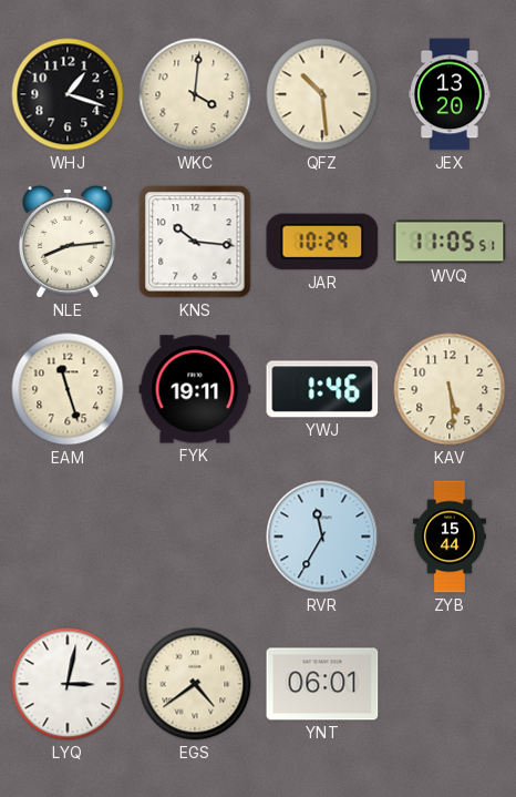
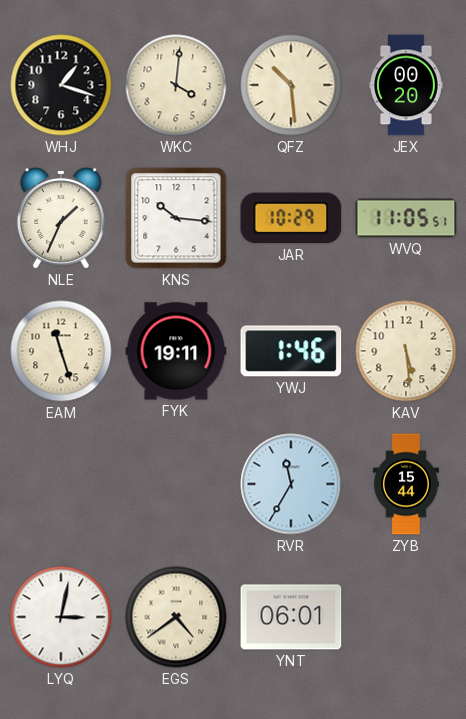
JEX: 13:20 -> 00:20 (406, 85)
NLE: 8:14 -> 1:34 (61, 218)
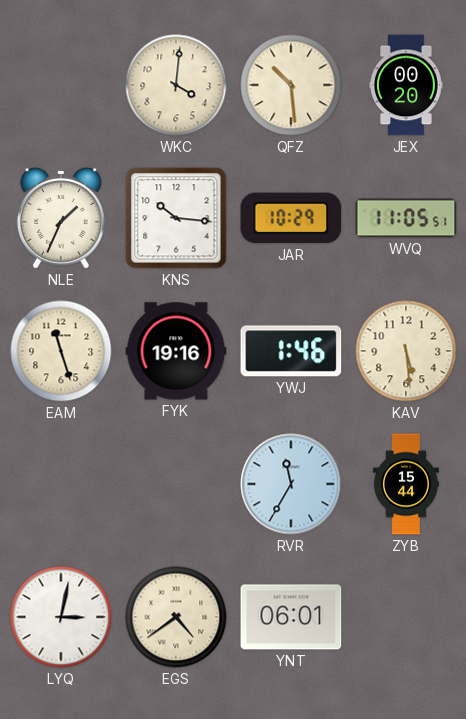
WHJ: 1:18 -> none (61, 85)
FYK: 19:11 -> 19:16 (176, 351)
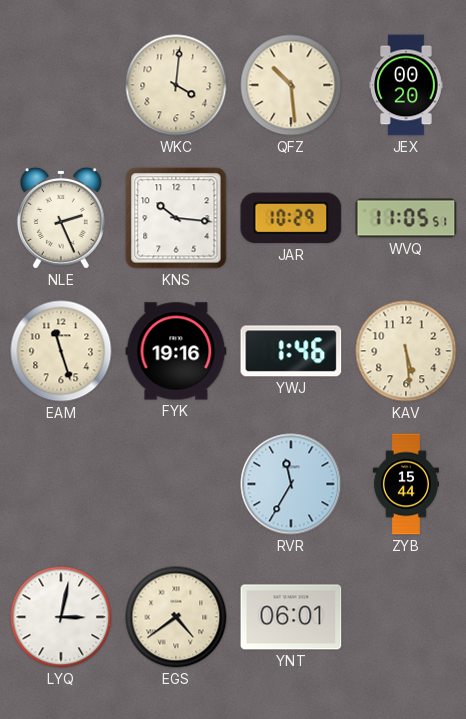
NLE: 1:34 -> 2:26 (61, 218)
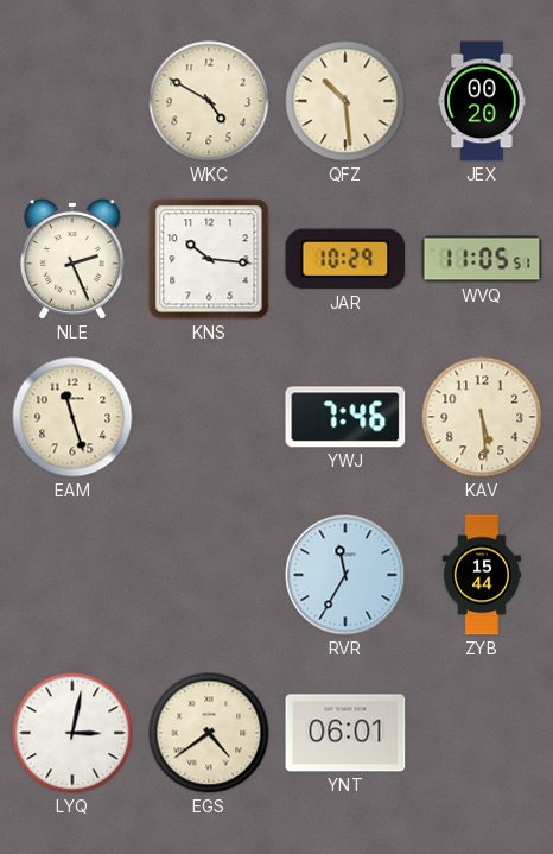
WKC: 4:01 -> 4:50 (209, 101)
FYK: 19:16 -> none (176, 351)
YWJ: 1:46 -> 7:46 (345, 417)
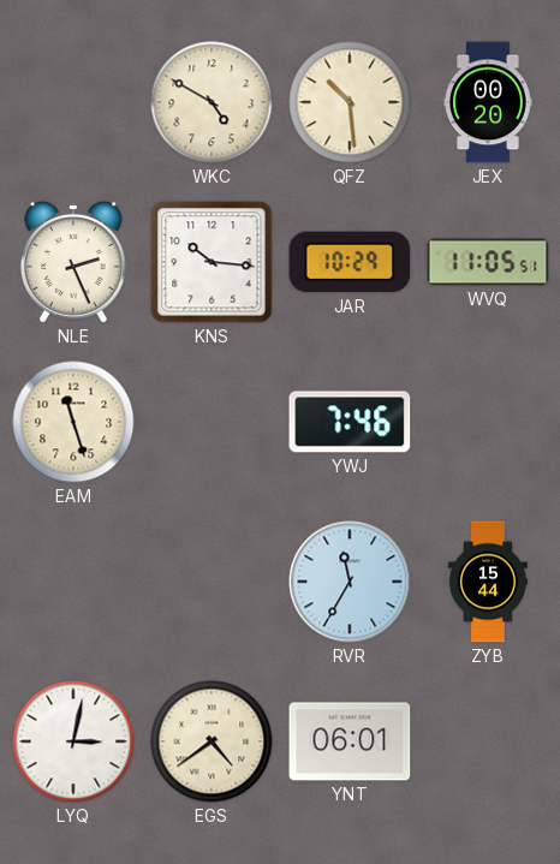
KAV: 5:29 -> none (482, 417)
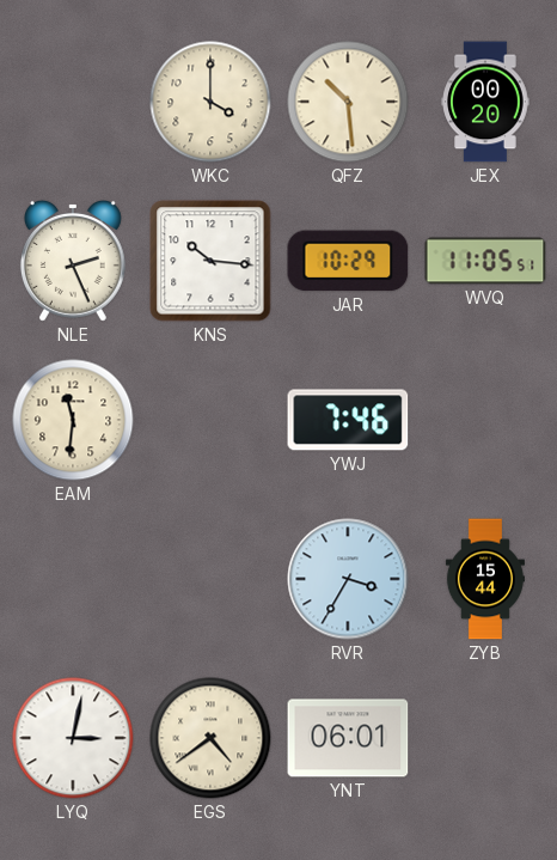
WKC: 4:50 -> 4:00 (210, 102)
EAM: 11:27 -> 11:31 (73, 420)
RVR: 11:35 -> 3:35 (348, 579)
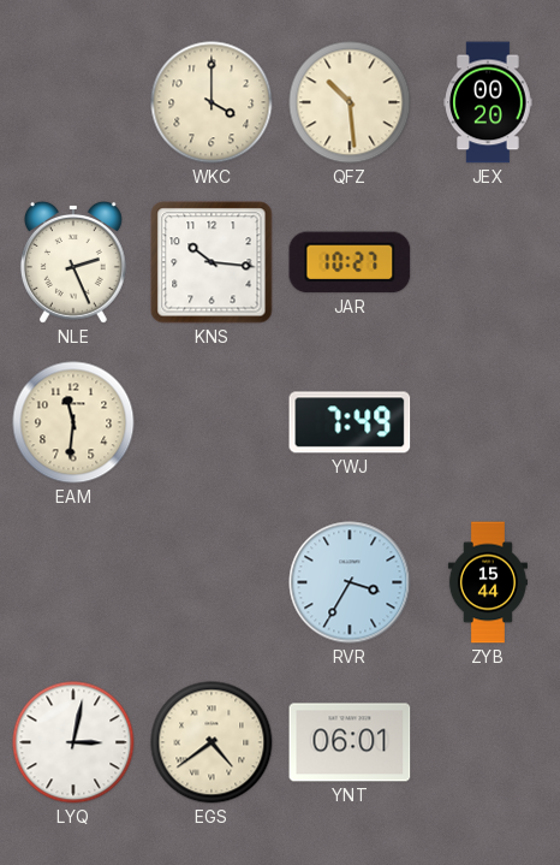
JAR: 10:29 -> 10:27 (350, 262)
WVQ: 11:05 -> none (485, 261)
YWJ: 7:46 -> 7:49 (350, 422)
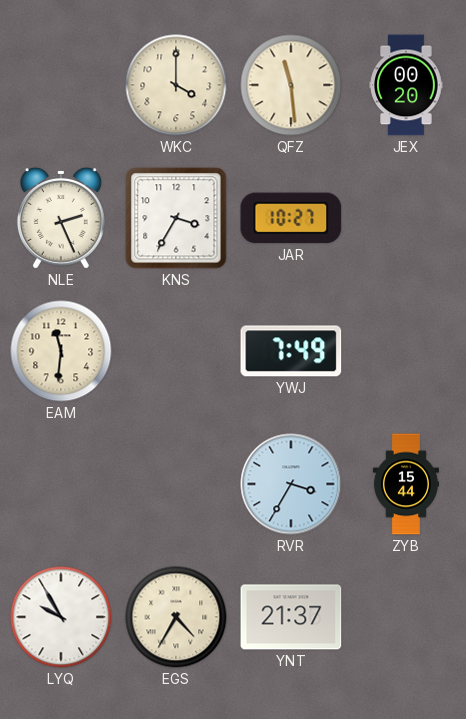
QFZ: 10:29 -> 11:29 (291, 85)
KNS: 10:16 -> 3:35 (176, 218)
LYQ: 3:02 -> 9:55 (61, 617)
EGS: 4:39 -> 4:35 (176, 617)
YNT: 06:01 -> 21:37 (291, 617)
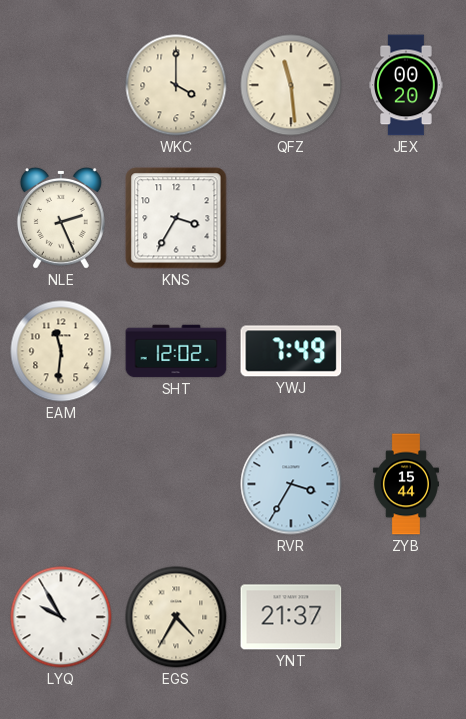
JAR: 10:27 -> none (291, 218)
SHT: none -> 12:02 (176, 351)
